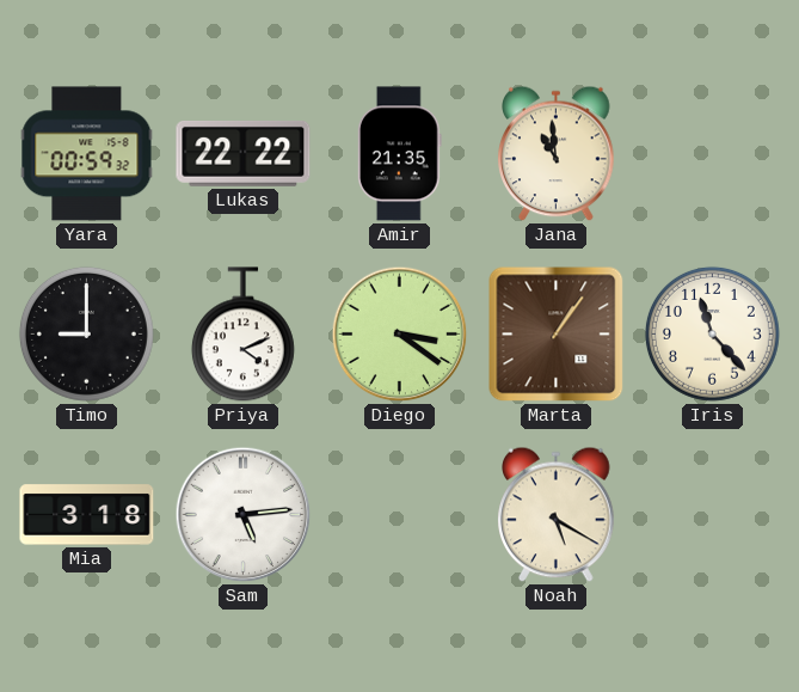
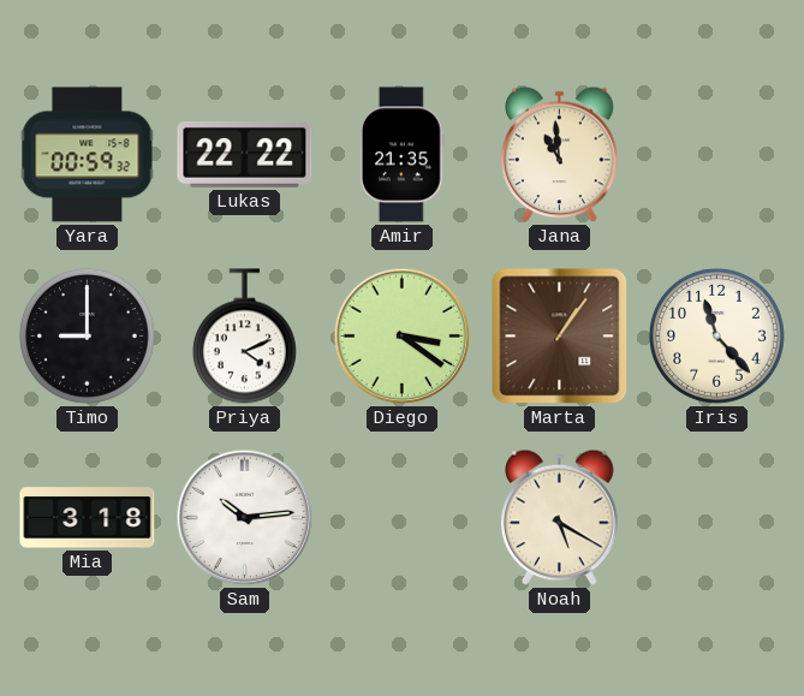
Sam: 5:14 -> 10:14 (245, 518)
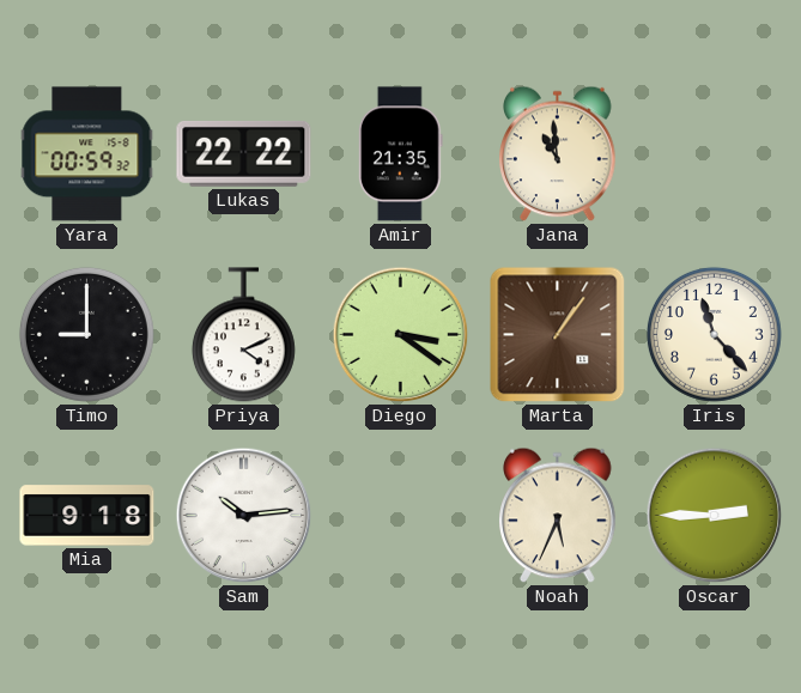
Mia: 3:18 -> 9:18 (87, 516)
Noah: 5:20 -> 5:34 (558, 516)
Oscar: none -> 2:45 (715, 516)
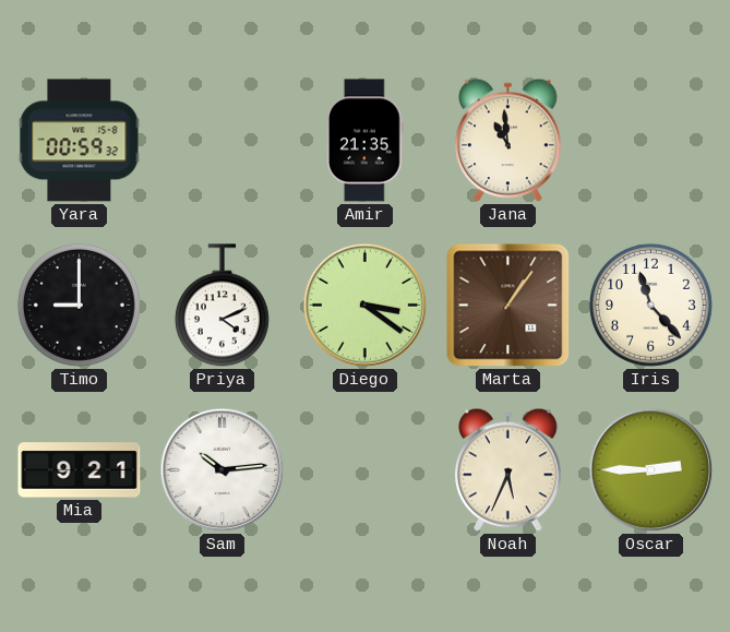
Lukas: 22:22 -> none (244, 153)
Mia: 9:18 -> 9:21 (80, 470)
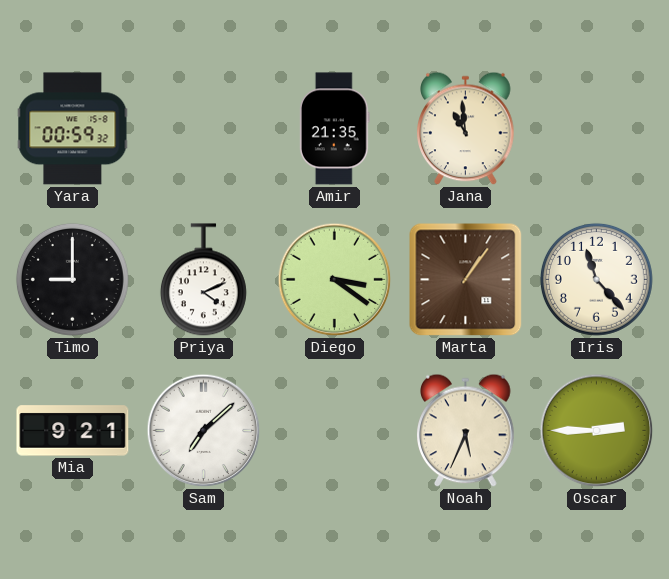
Sam: 10:14 -> 7:08 (204, 431)
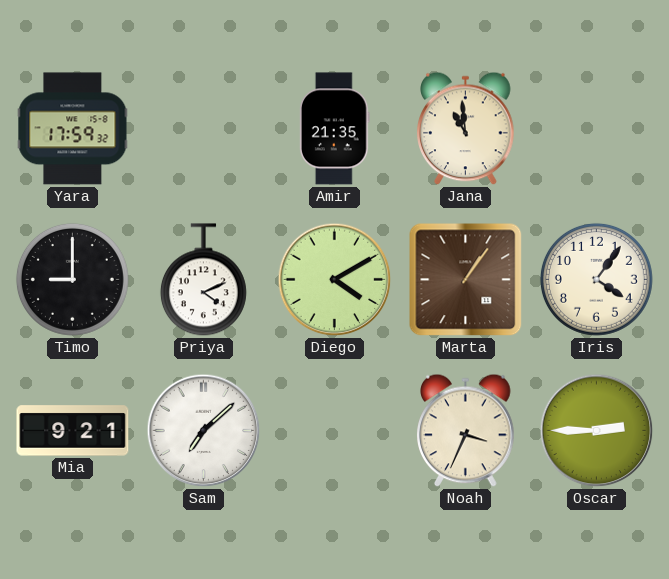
Yara: 00:59 -> 17:59 (73, 129)
Diego: 3:21 -> 4:10 (335, 280)
Iris: 11:23 -> 4:06 (596, 279)
Noah: 5:34 -> 3:34 (466, 431)
